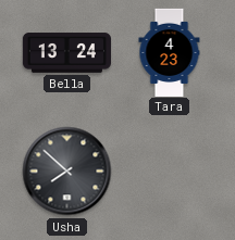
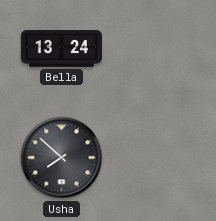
Tara: 4:23 -> none (170, 52)
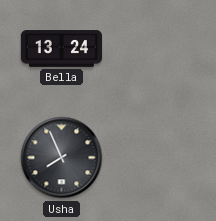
Usha: 7:52 -> 7:56 (62, 158)
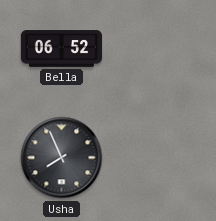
Bella: 13:24 -> 06:52 (61, 49)
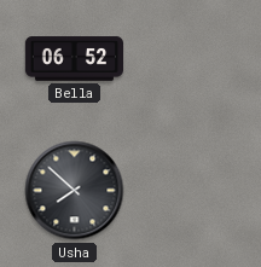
Usha: 7:56 -> 7:52 (75, 191)
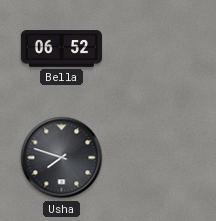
Usha: 7:52 -> 7:48 (62, 158)
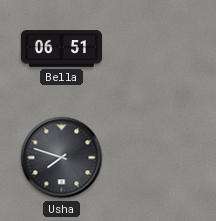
Bella: 06:52 -> 06:51 (61, 49)
